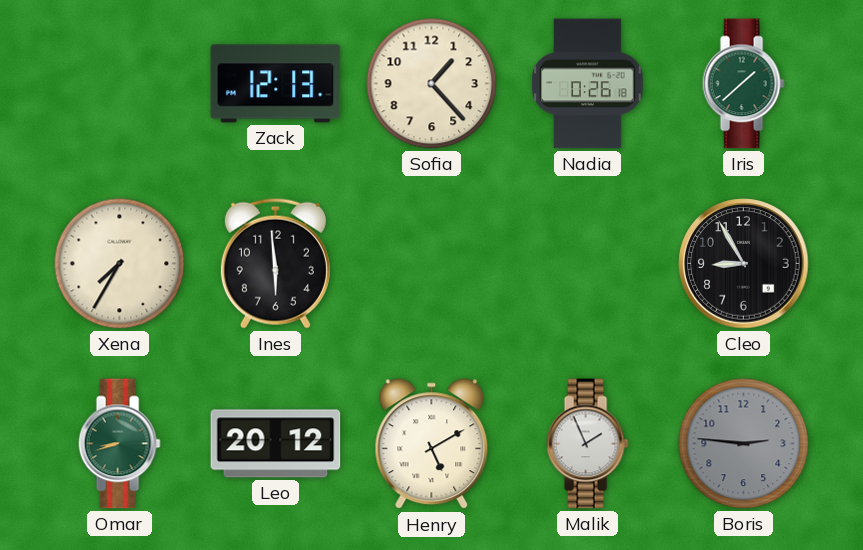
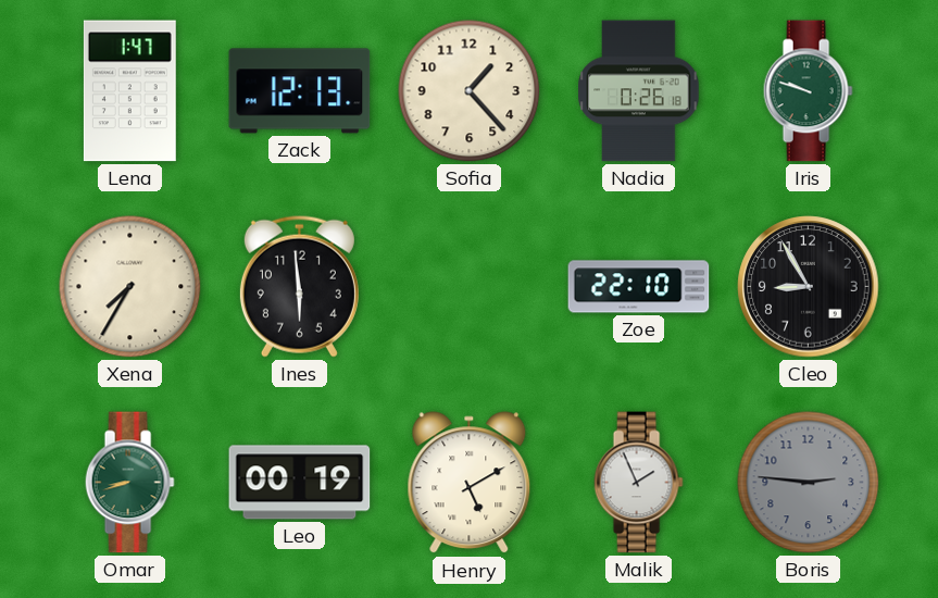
Lena: none -> 1:47 (129, 91)
Iris: 1:38 -> 9:48 (808, 91)
Zoe: none -> 22:10 (639, 287)
Leo: 20:12 -> 00:19 (300, 483)
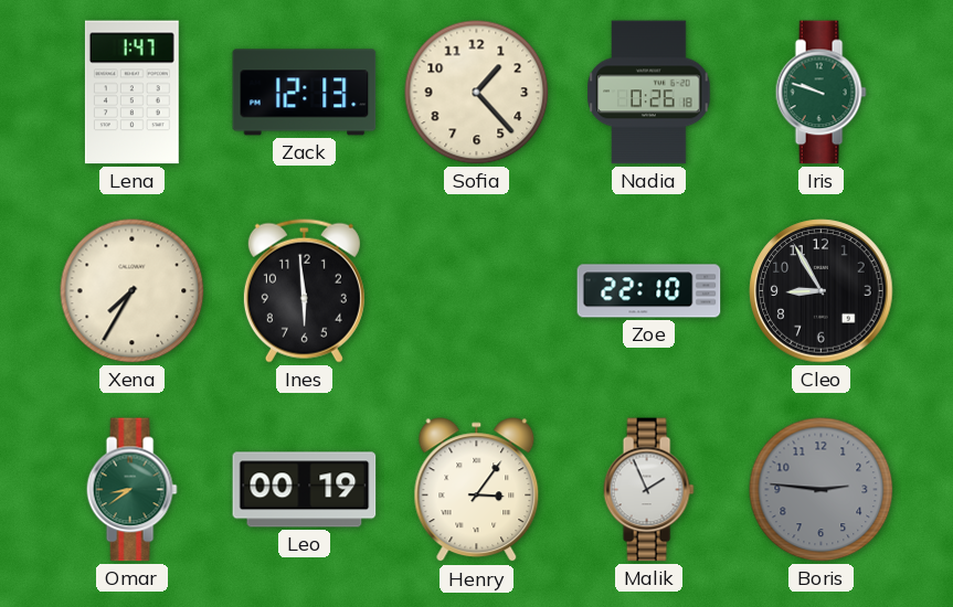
Omar: 8:42 -> 8:39 (131, 490)
Henry: 5:10 -> 3:06 (477, 490)
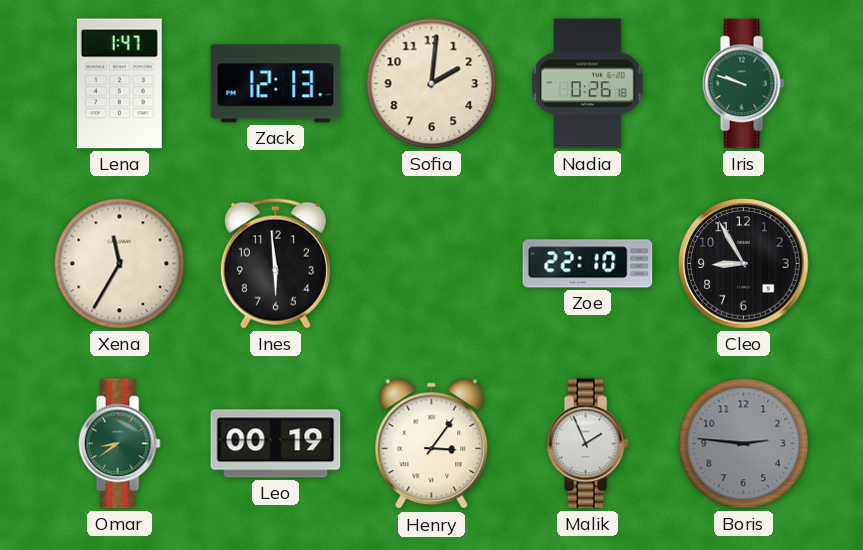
Sofia: 1:23 -> 2:01 (432, 84)
Xena: 7:35 -> 11:35 (120, 264)
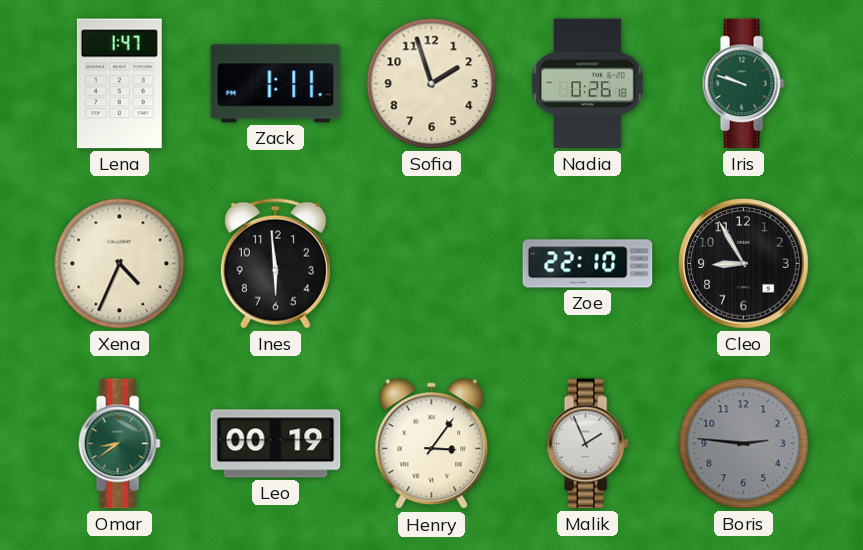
Zack: 12:13 -> 1:11 (276, 84)
Sofia: 2:01 -> 1:57 (432, 84)
Xena: 11:35 -> 4:34 (120, 264)
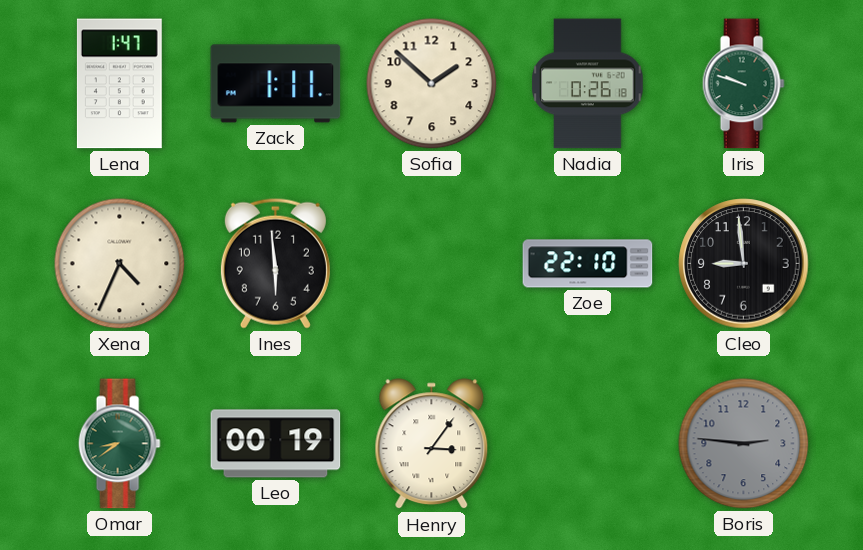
Sofia: 1:57 -> 1:52 (432, 84)
Cleo: 8:55 -> 8:59 (744, 264)
Malik: 1:56 -> none (587, 444)
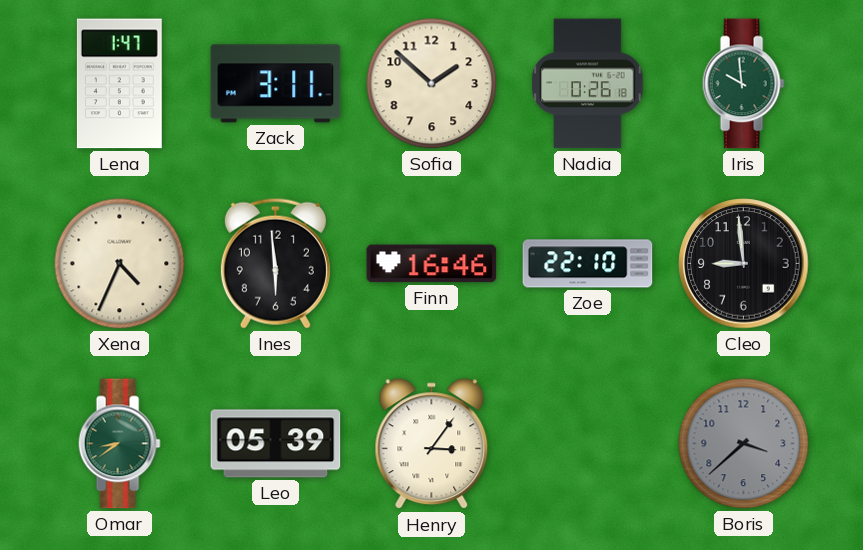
Zack: 1:11 -> 3:11 (276, 84)
Iris: 9:48 -> 9:59 (743, 84)
Finn: none -> 16:46 (432, 264)
Leo: 00:19 -> 05:39 (276, 444)
Boris: 2:46 -> 3:38 (744, 444)
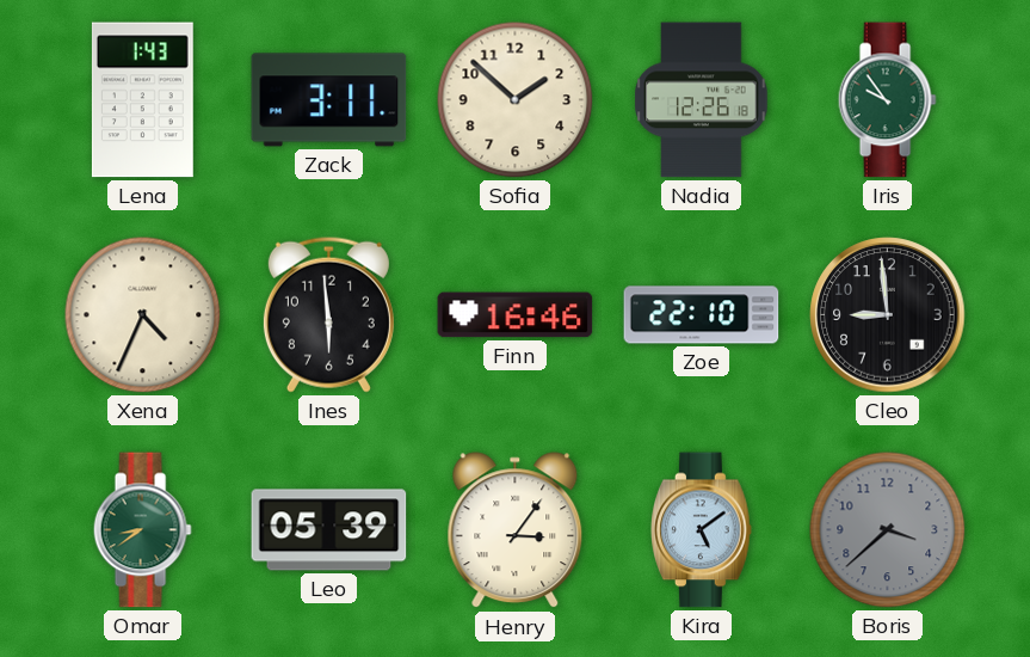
Lena: 1:47 -> 1:43 (142, 100)
Nadia: 0:26 -> 12:26 (702, 100)
Iris: 9:59 -> 9:54 (887, 100)
Kira: none -> 5:09 (702, 530)
